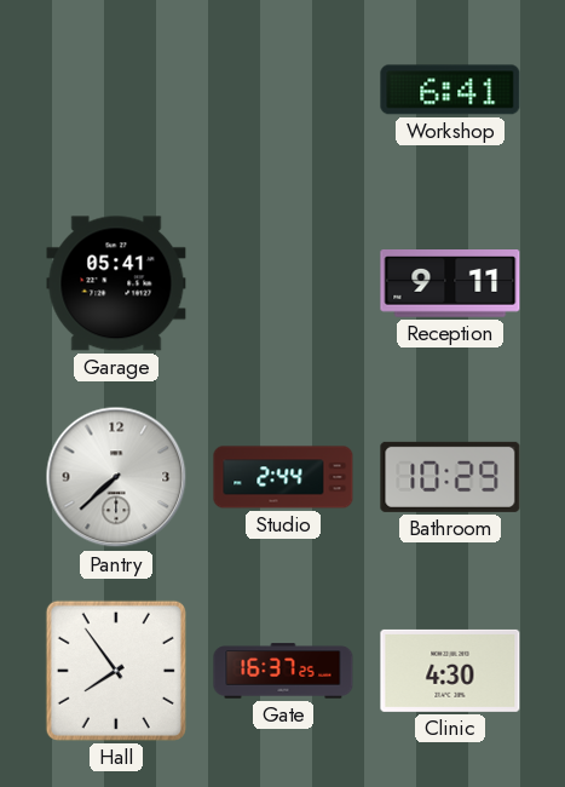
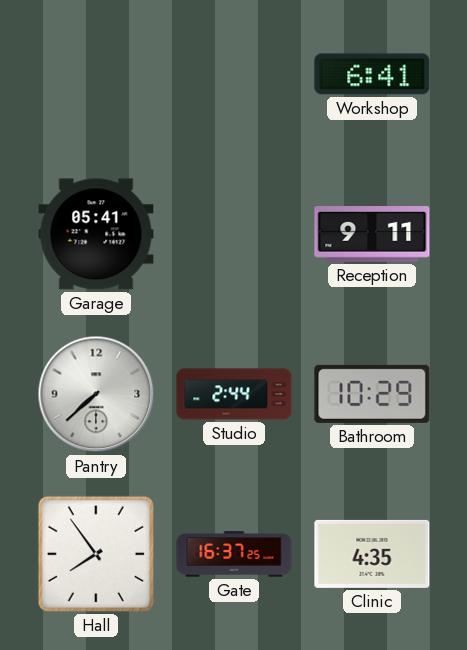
Clinic: 4:30 -> 4:35 (372, 554)
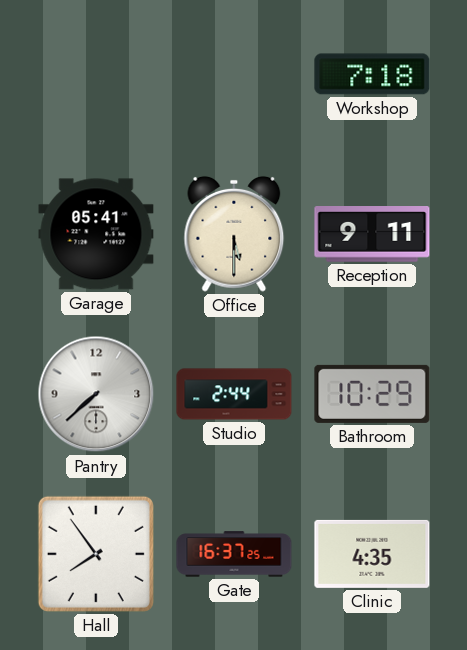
Workshop: 6:41 -> 7:18 (372, 74)
Office: none -> 5:30 (234, 234)
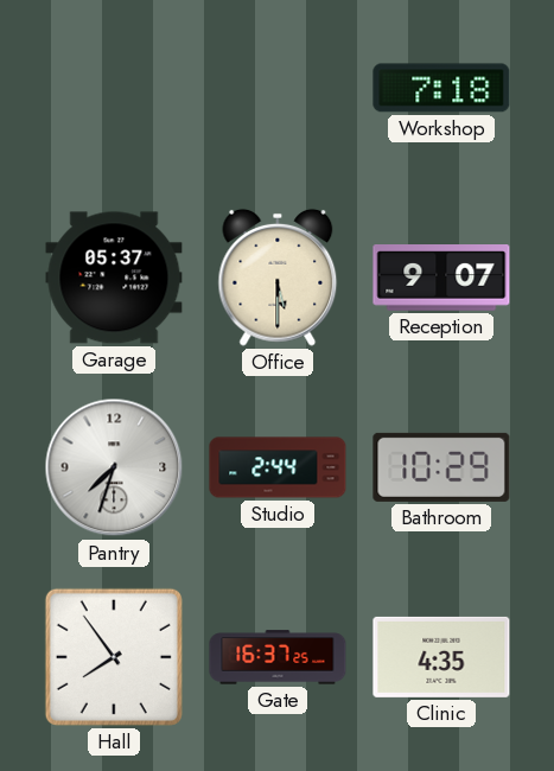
Garage: 05:41 -> 05:37 (114, 278)
Reception: 9:11 -> 9:07 (441, 278)
Pantry: 7:38 -> 7:33 (114, 467)
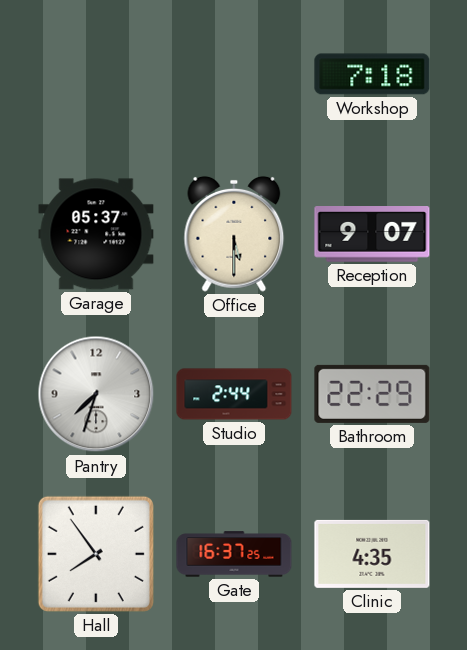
Bathroom: 10:29 -> 22:29 (372, 394)
